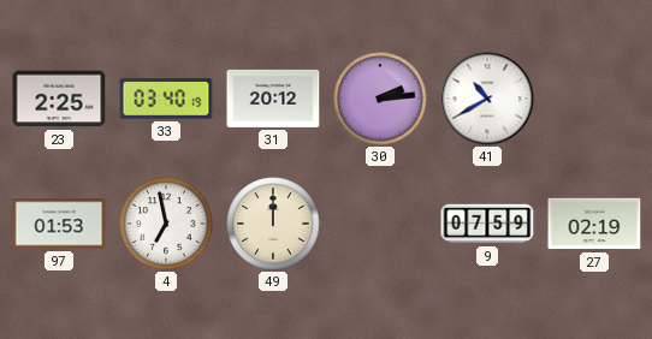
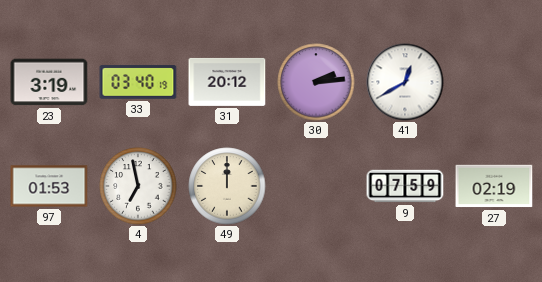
23: 2:25 -> 3:19 (49, 82)
41: 10:40 -> 12:40 (405, 82)
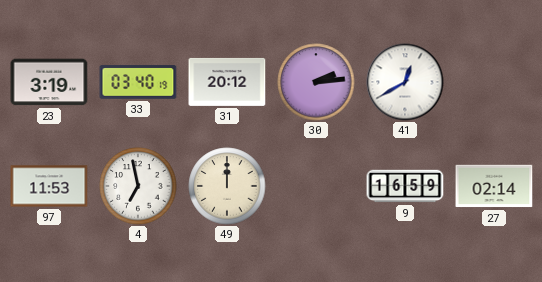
97: 01:53 -> 11:53 (49, 186)
9: 07:59 -> 16:59 (405, 186)
27: 02:19 -> 02:14 (494, 186)
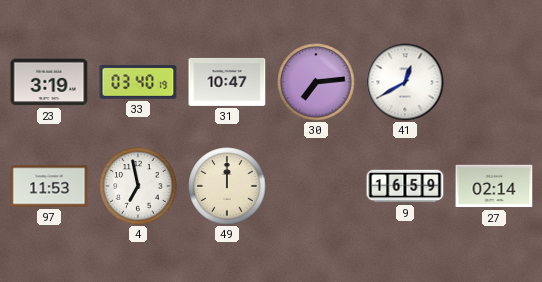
31: 20:12 -> 10:47 (227, 82)
30: 2:14 -> 7:14 (316, 82)
